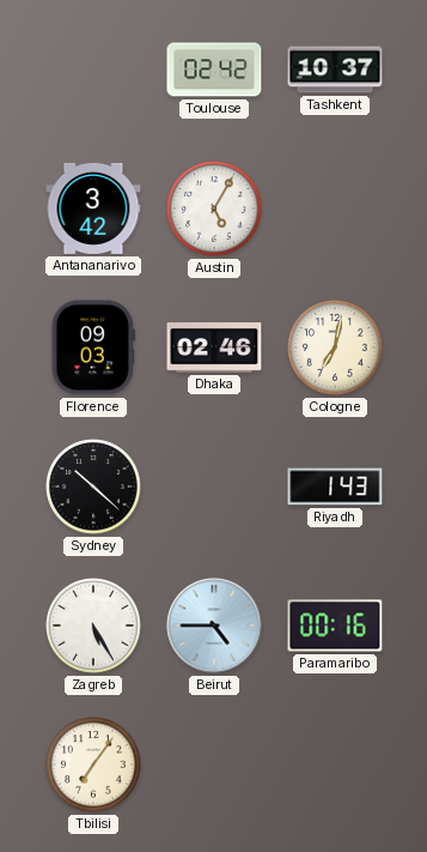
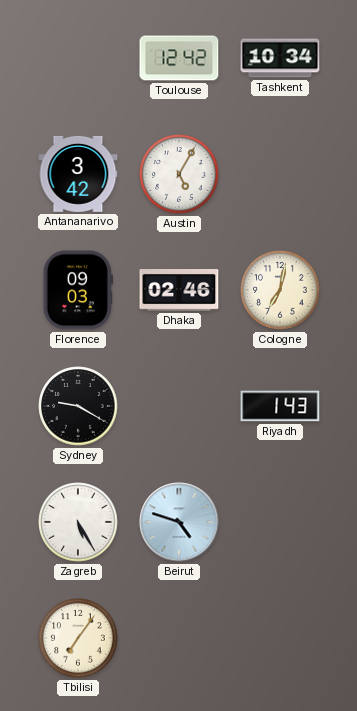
Toulouse: 02:42 -> 12:42 (179, 58)
Tashkent: 10:37 -> 10:34 (280, 58)
Sydney: 10:22 -> 9:20 (78, 406)
Beirut: 4:45 -> 4:48 (179, 522)
Paramaribo: 00:16 -> none (335, 626)
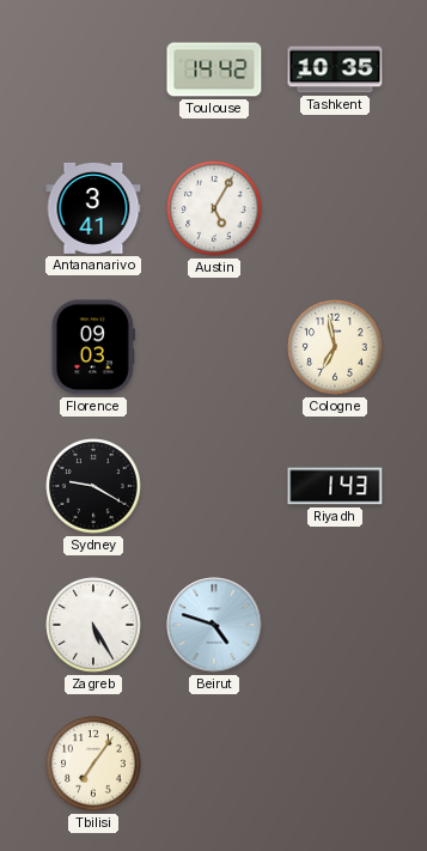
Toulouse: 12:42 -> 14:42 (214, 69)
Tashkent: 10:34 -> 10:35 (335, 69)
Antananarivo: 3:42 -> 3:41 (93, 208)
Dhaka: 02:46 -> none (179, 291)
Cologne: 7:02 -> 6:58 (335, 347)
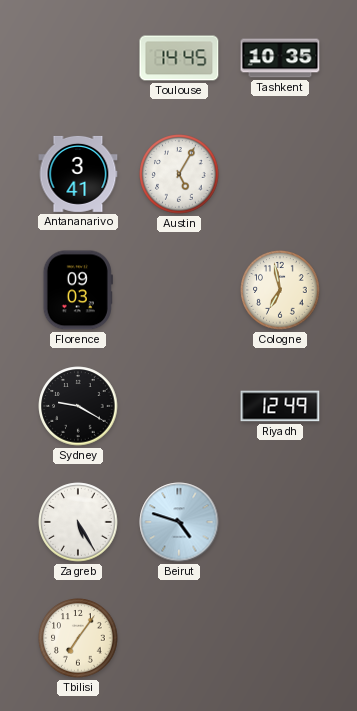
Toulouse: 14:42 -> 14:45 (179, 58)
Riyadh: 1:43 -> 12:49 (280, 406)
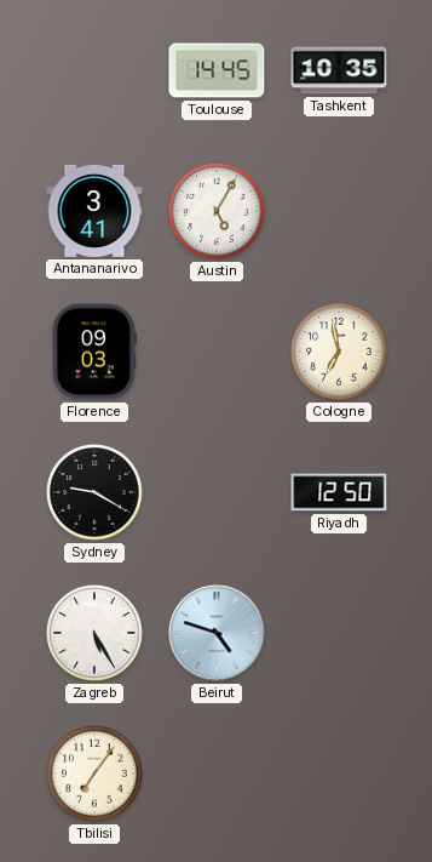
Riyadh: 12:49 -> 12:50 (339, 492)
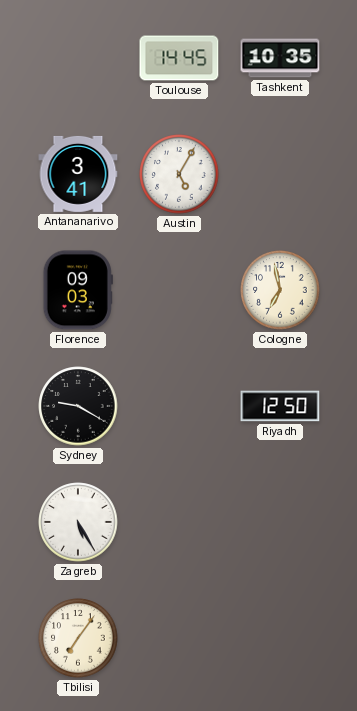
Beirut: 4:48 -> none (217, 633)
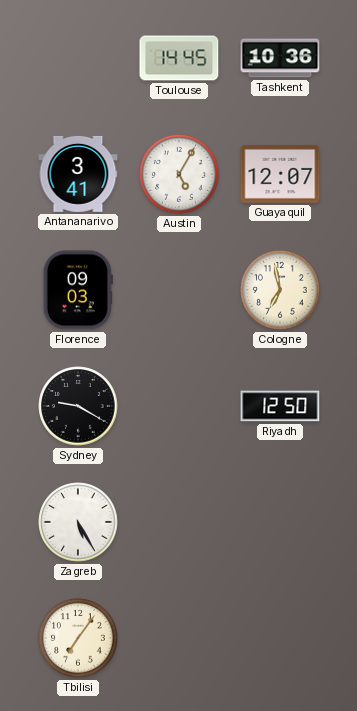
Tashkent: 10:35 -> 10:36 (280, 58)
Guayaquil: none -> 12:07 (280, 174)
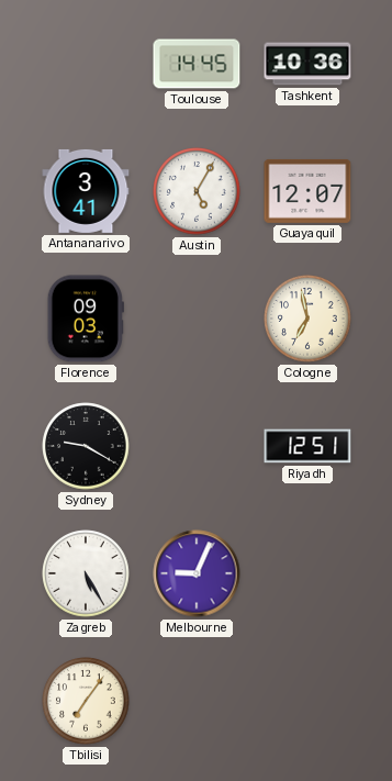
Riyadh: 12:50 -> 12:51 (307, 446)
Melbourne: none -> 9:04 (197, 573)
